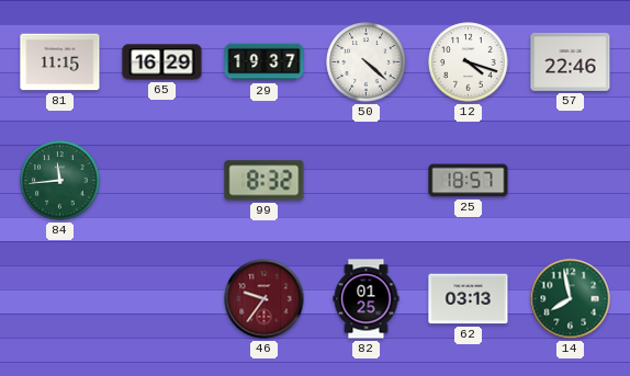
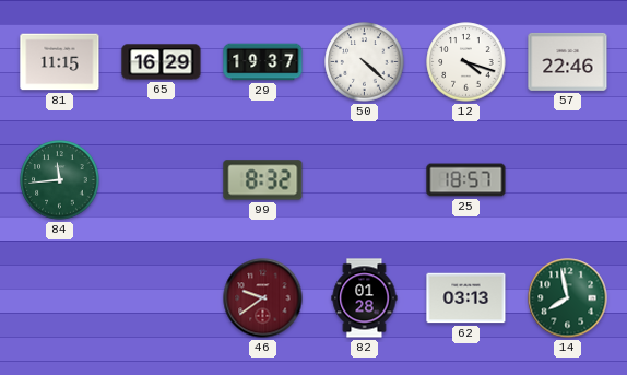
46: 9:36 -> 9:39 (263, 298)
82: 01:25 -> 01:28 (365, 298)
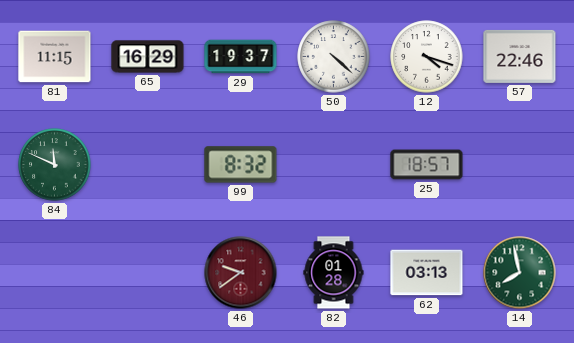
84: 11:44 -> 11:49 (55, 165)
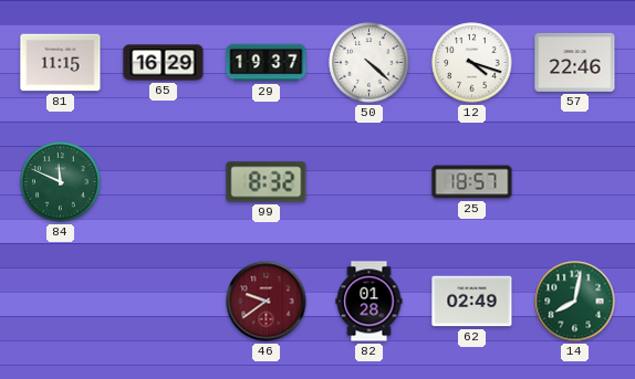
62: 03:13 -> 02:49 (472, 302)
14: 7:58 -> 8:02 (575, 302)
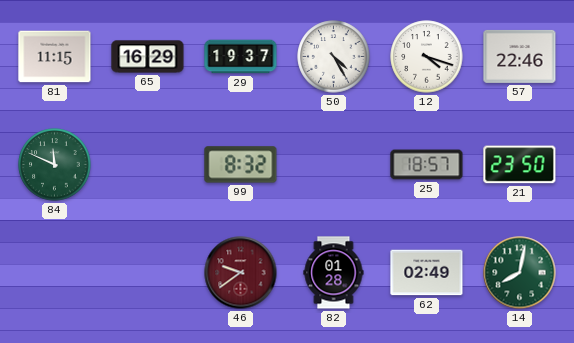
50: 4:22 -> 4:25 (334, 57)
21: none -> 23:50 (520, 165)
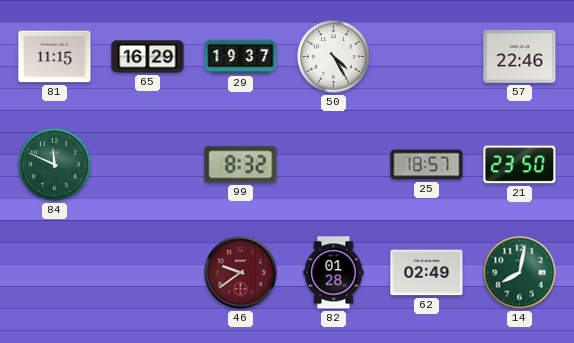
12: 4:18 -> none (427, 57)
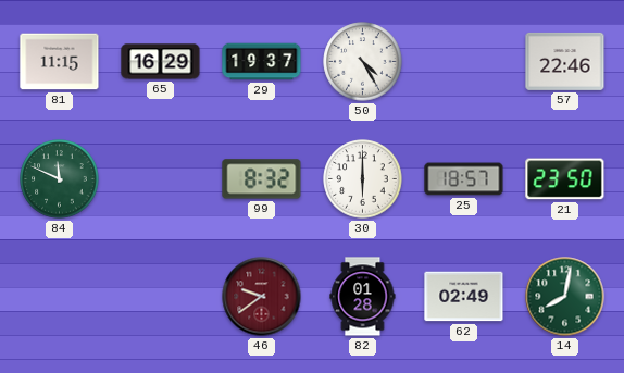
30: none -> 6:00 (363, 179)
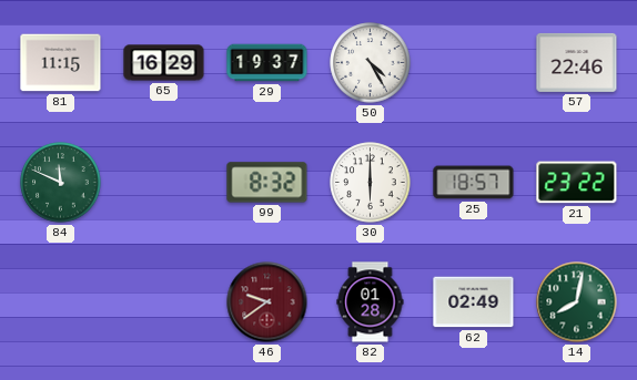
21: 23:50 -> 23:22 (577, 183)
